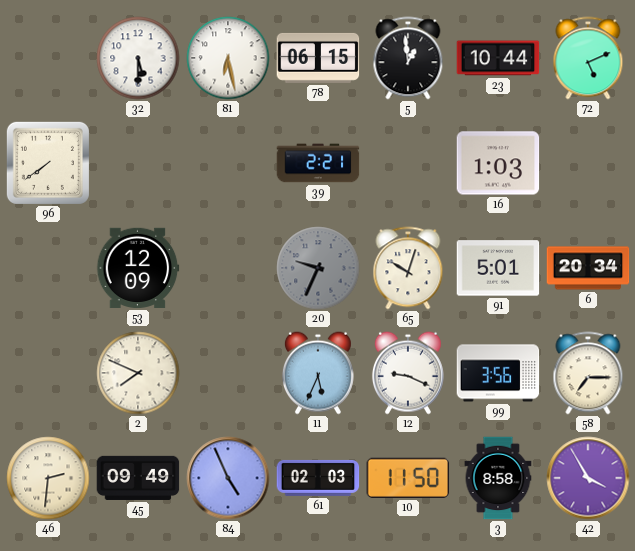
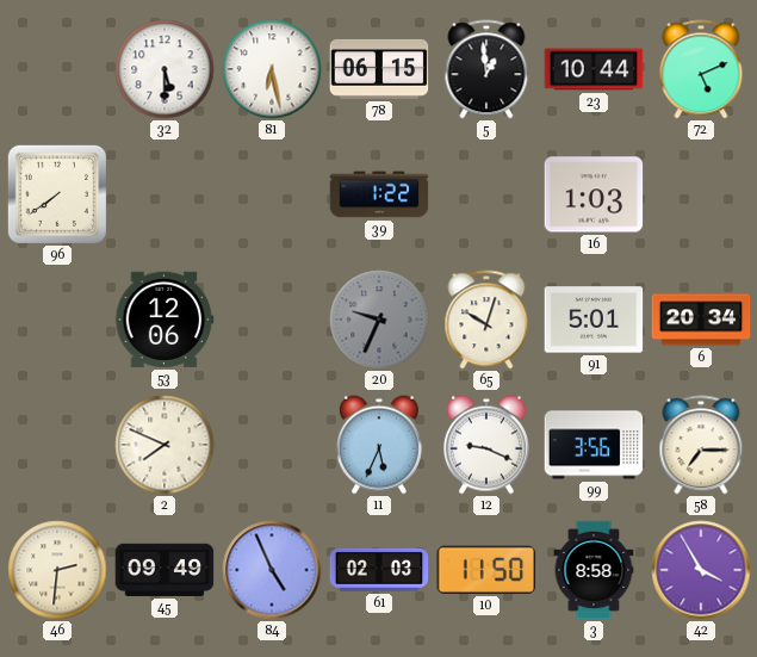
39: 2:21 -> 1:22 (379, 194)
53: 12:09 -> 12:06 (165, 320)
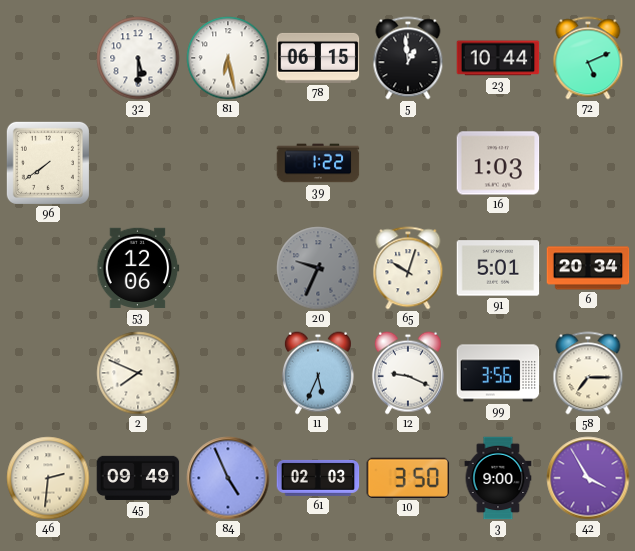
10: 11:50 -> 3:50 (408, 478)
3: 8:58 -> 9:00 (498, 478)
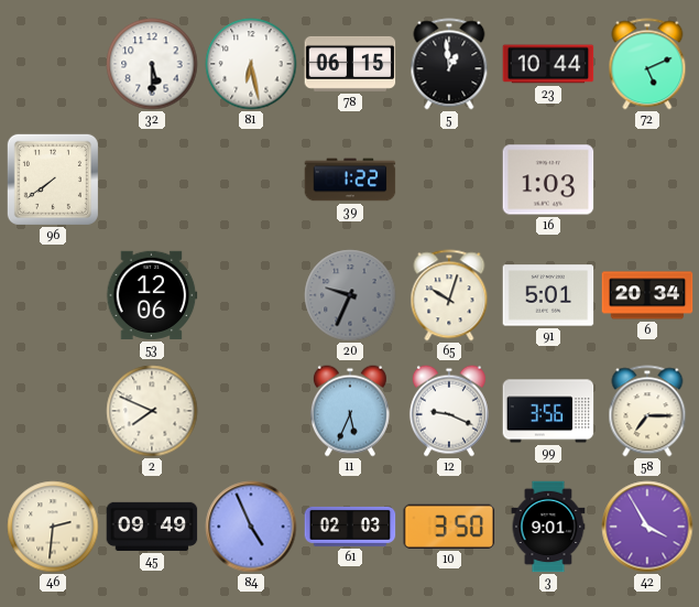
3: 9:00 -> 9:01 (548, 527)
